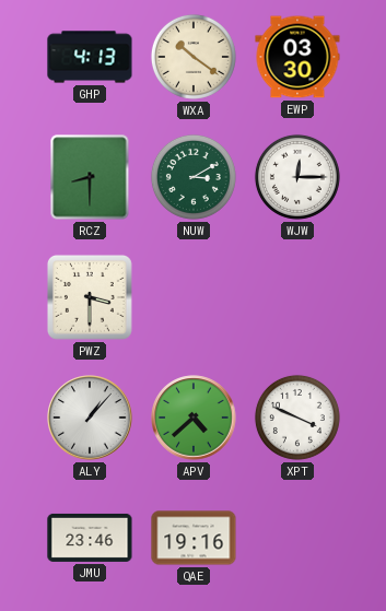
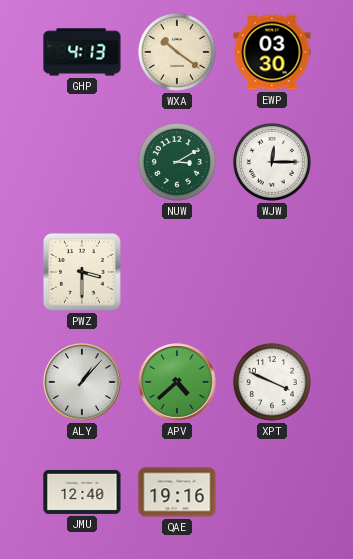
RCZ: 8:30 -> none (90, 177)
JMU: 23:46 -> 12:40 (82, 492)
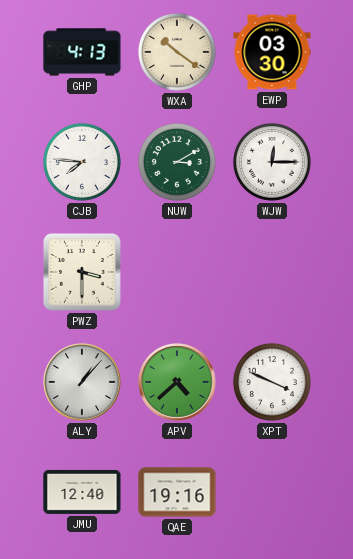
CJB: none -> 7:46 (82, 162)
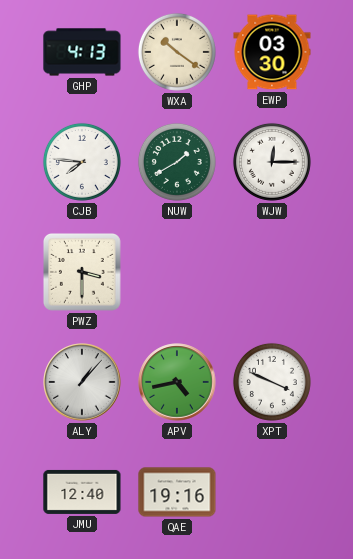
NUW: 3:10 -> 1:40 (177, 162)
APV: 4:38 -> 4:43 (177, 382)
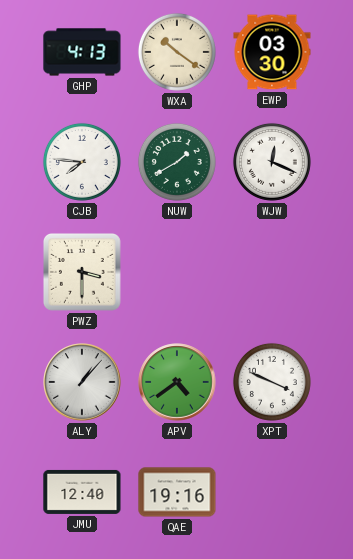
WJW: 12:15 -> 12:19 (272, 162)
APV: 4:43 -> 4:39 (177, 382)
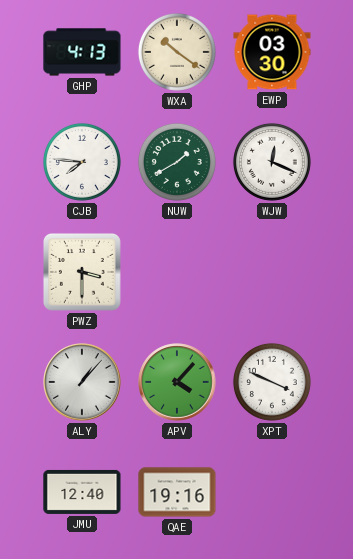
APV: 4:39 -> 4:07 (177, 382)
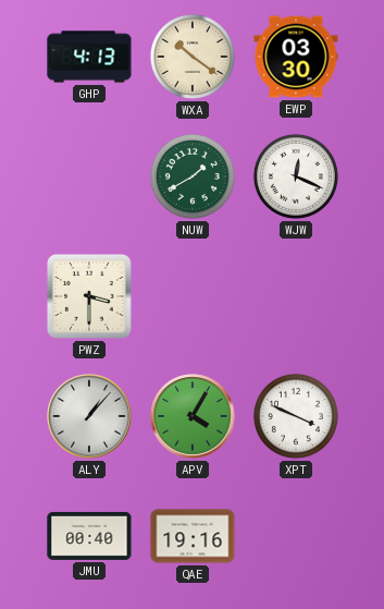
CJB: 7:46 -> none (82, 162)
APV: 4:07 -> 4:05 (193, 416)
JMU: 12:40 -> 00:40 (89, 536)
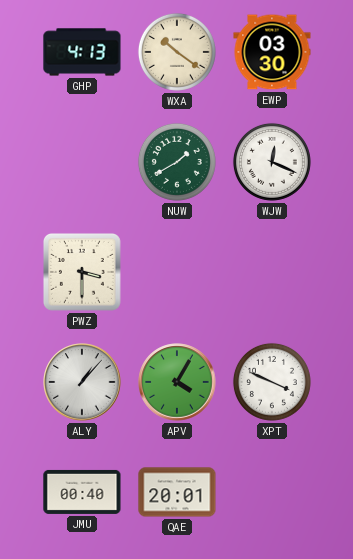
QAE: 19:16 -> 20:01 (177, 492)
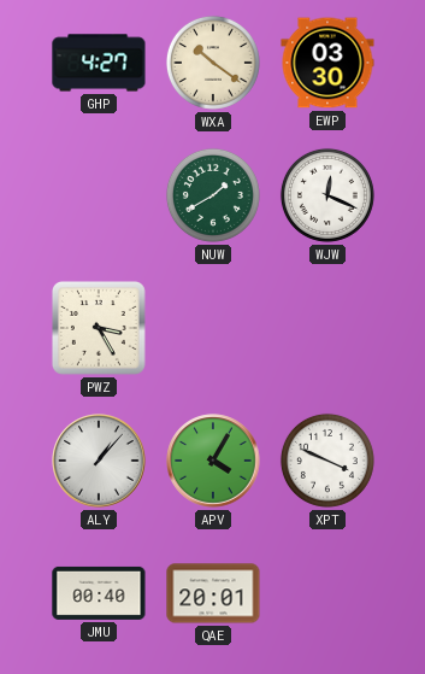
GHP: 4:13 -> 4:27 (99, 63)
PWZ: 3:30 -> 3:25 (99, 328)
